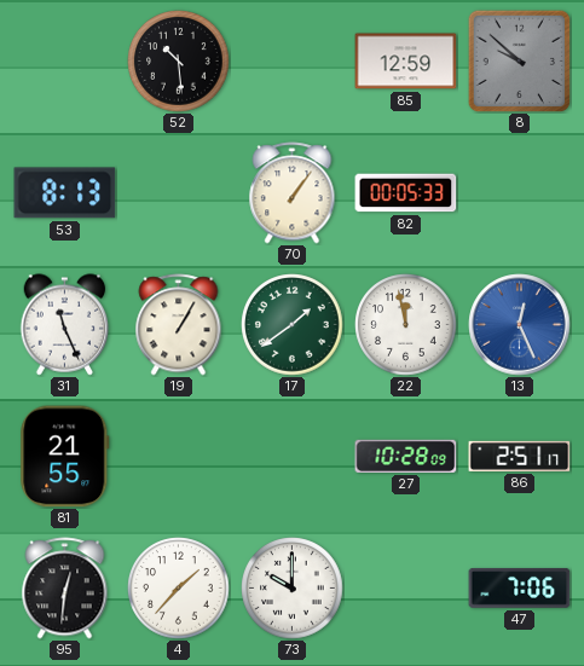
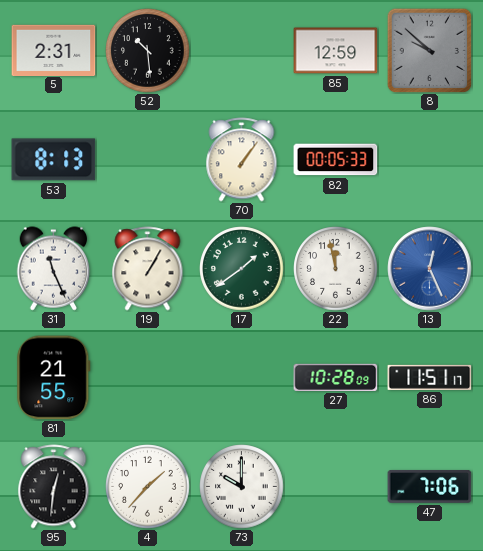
5: none -> 2:31 (54, 50)
86: 2:51 -> 11:51 (430, 377)
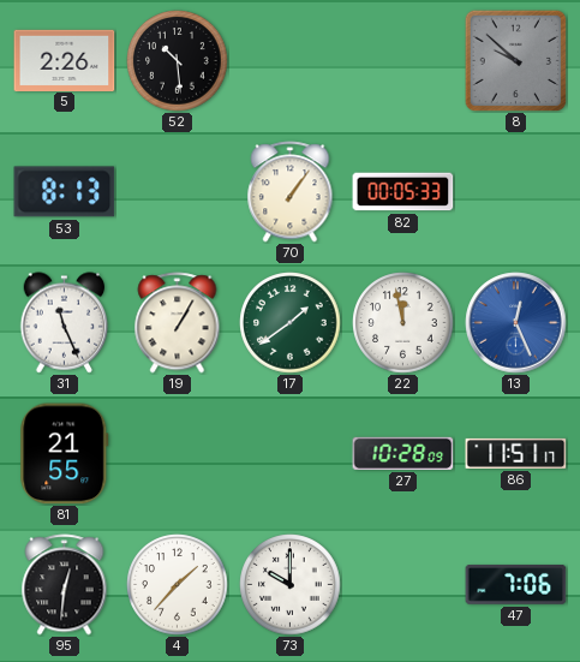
5: 2:31 -> 2:26 (65, 60)
85: 12:59 -> none (336, 51)
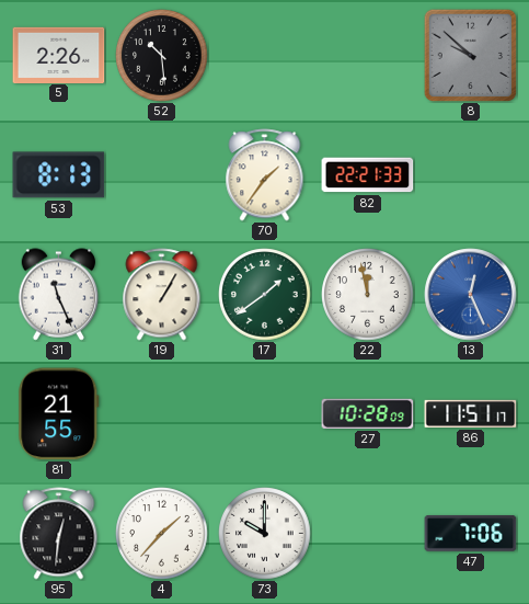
70: 1:06 -> 1:36 (265, 175)
82: 00:05 -> 22:21 (368, 175)
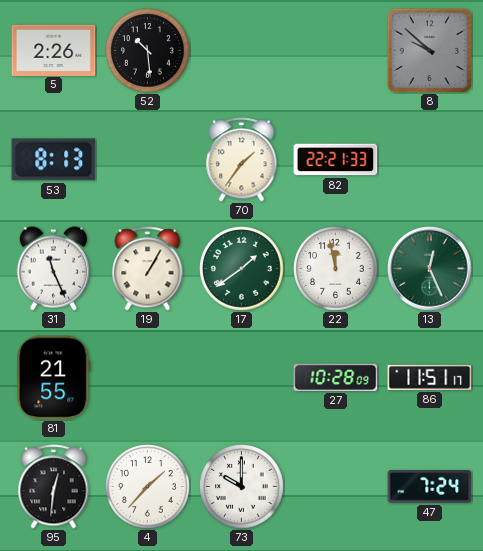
13 dial: blue -> green (430, 269)
47: 7:06 -> 7:24 (430, 487)
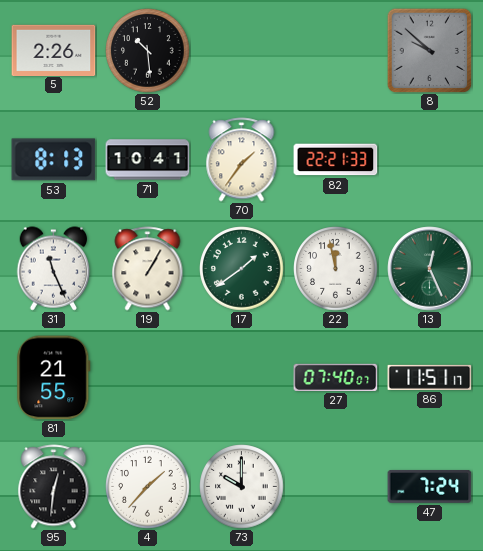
71: none -> 10:41 (148, 160)
27: 10:28 -> 07:40 (336, 377)
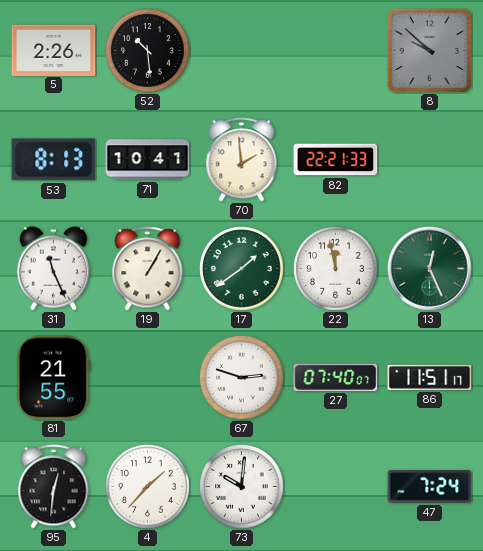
70: 1:36 -> 1:59 (242, 160)
67: none -> 2:48 (242, 378)
73: 10:00 -> 10:01 (242, 487)
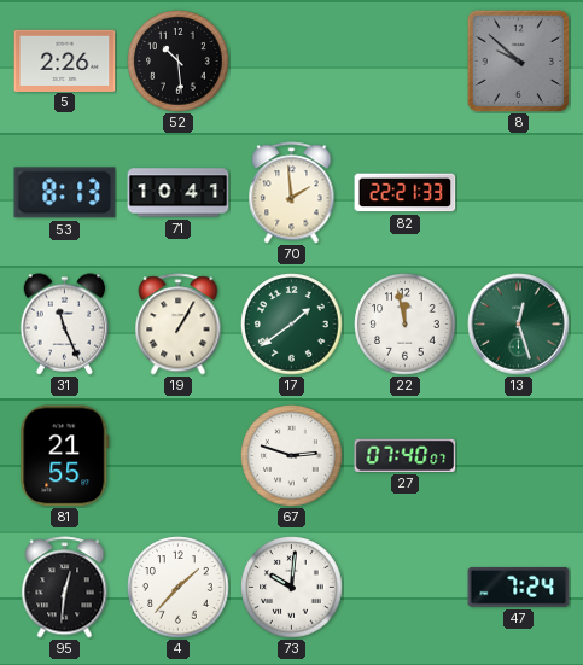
13: 12:26 -> 12:27 (519, 325)
86: 11:51 -> none (430, 377)
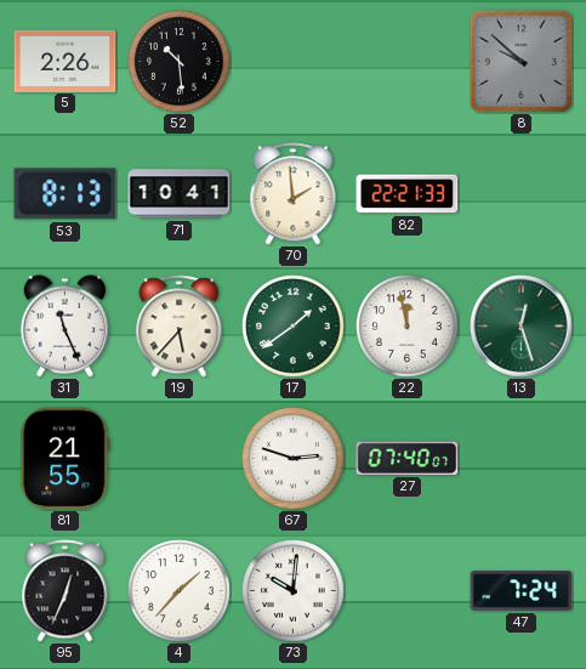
19: 1:05 -> 5:37 (180, 327)
95: 12:31 -> 12:34 (66, 591)
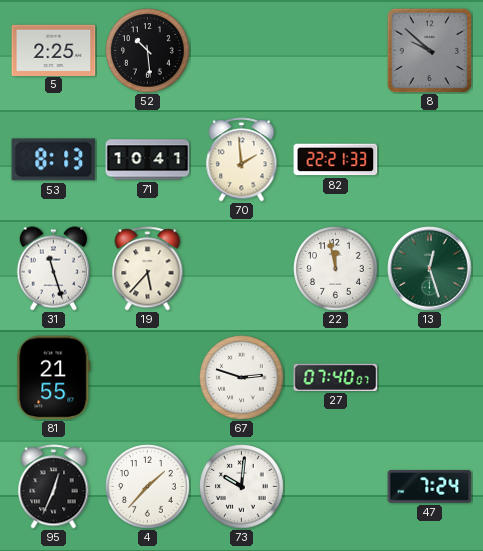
5: 2:26 -> 2:25 (54, 50)
31: 11:26 -> 11:27 (54, 269)
17: 1:39 -> none (294, 327)
